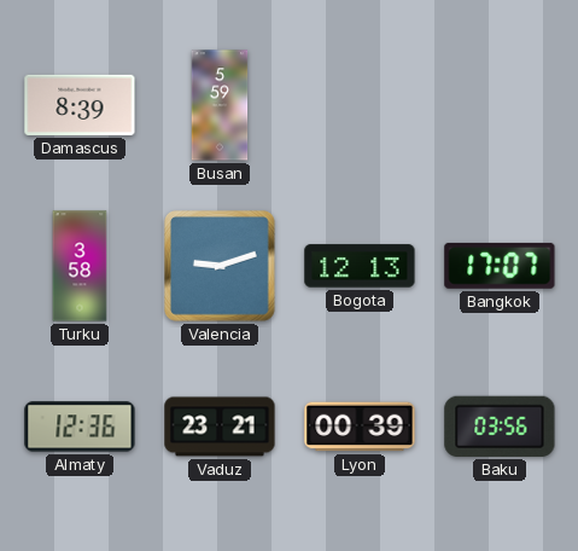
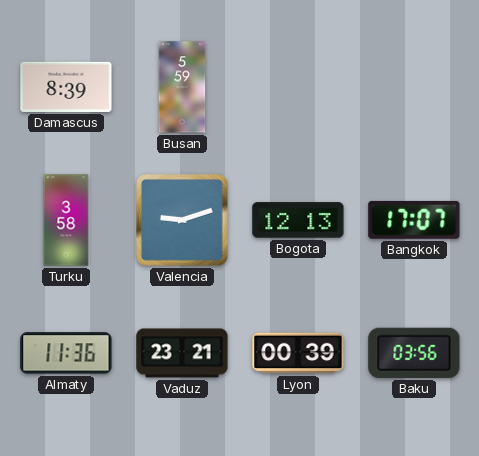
Almaty: 12:36 -> 11:36 (66, 353)
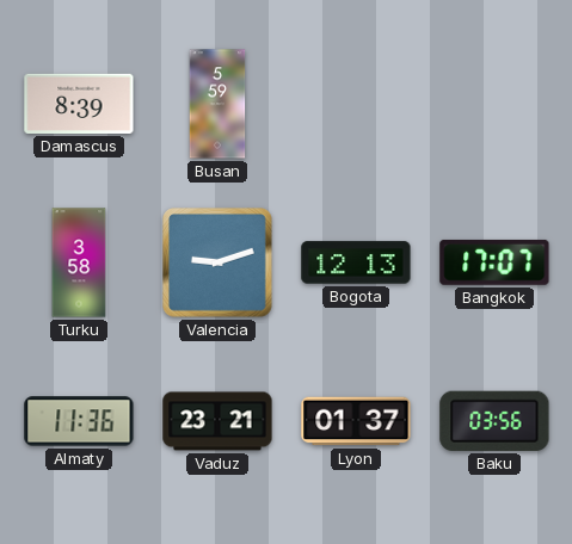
Lyon: 00:39 -> 01:37 (356, 421)
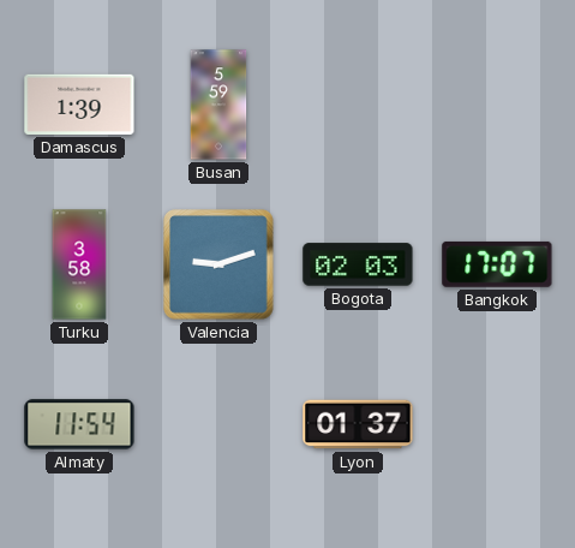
Damascus: 8:39 -> 1:39 (79, 105)
Bogota: 12:13 -> 02:03 (358, 264)
Almaty: 11:36 -> 11:54 (79, 424)
Vaduz: 23:21 -> none (217, 421)
Baku: 03:56 -> none (494, 421)
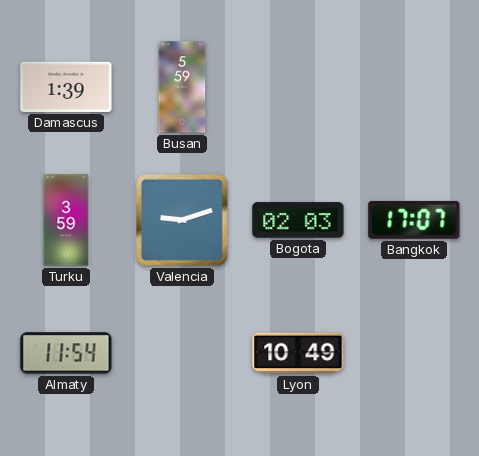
Turku: 3:58 -> 3:59 (66, 220)
Lyon: 01:37 -> 10:49 (298, 353)
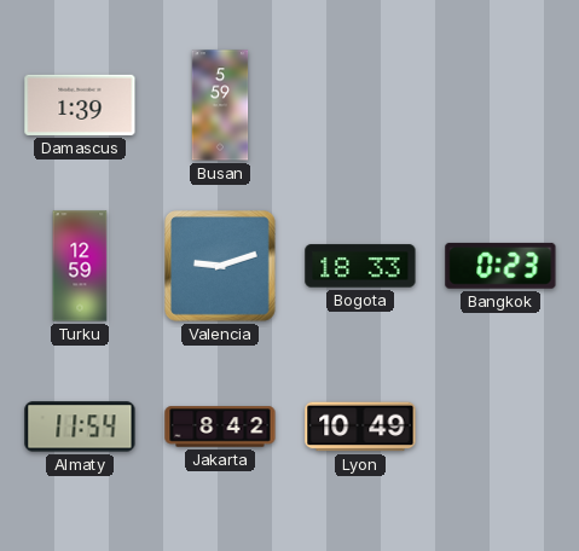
Turku: 3:59 -> 12:59 (80, 266)
Bogota: 02:03 -> 18:33 (360, 266)
Bangkok: 17:07 -> 0:23 (500, 266)
Jakarta: none -> 8:42 (220, 427)
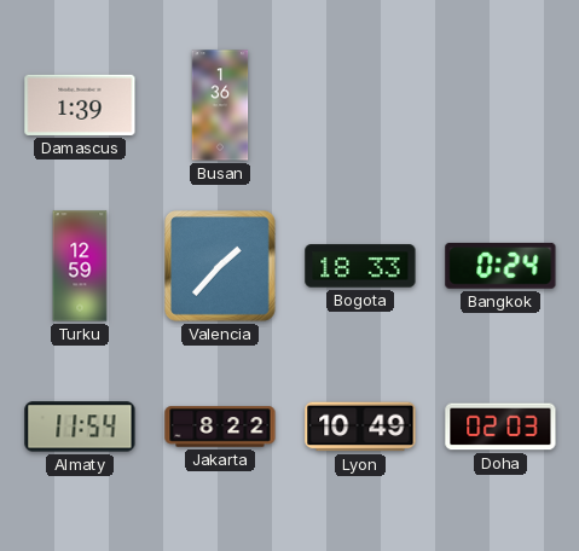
Busan: 5:59 -> 1:36 (220, 105)
Valencia: 9:12 -> 1:37 (221, 267)
Bangkok: 0:23 -> 0:24 (500, 266)
Jakarta: 8:42 -> 8:22 (220, 427)
Doha: none -> 02:03 (500, 427)
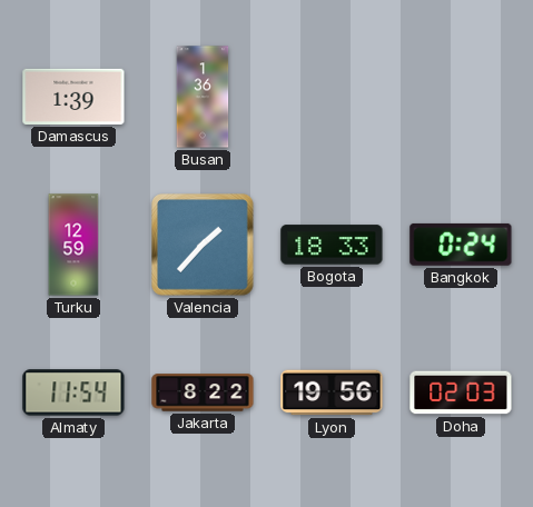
Lyon: 10:49 -> 19:56 (332, 392)
